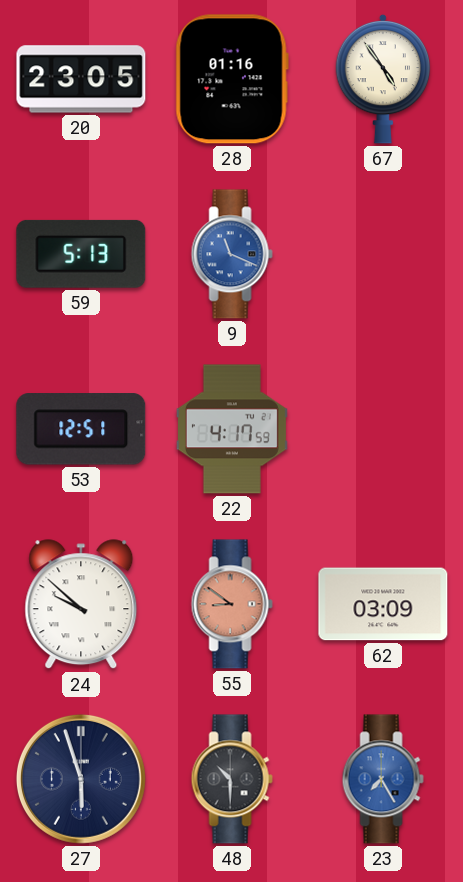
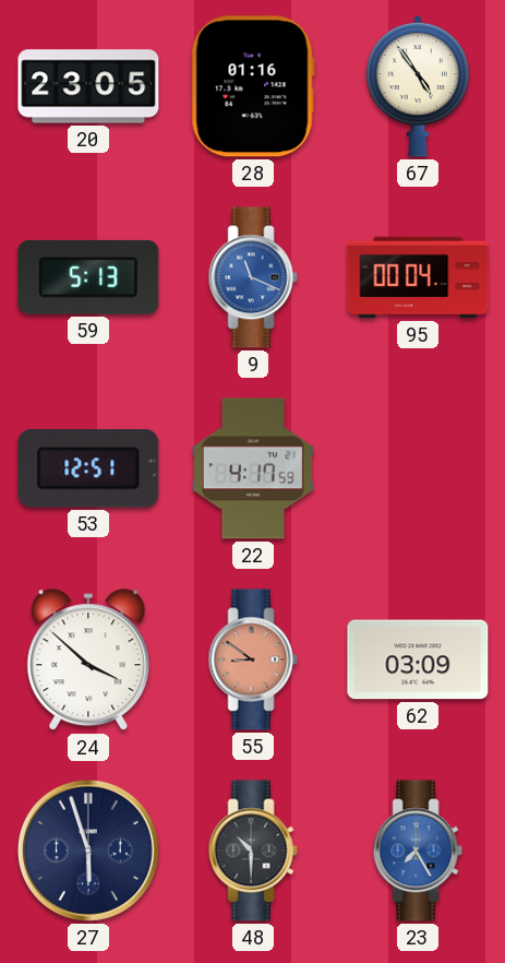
95: none -> 00:04 (418, 277)
24: 9:52 -> 3:52 (88, 661)
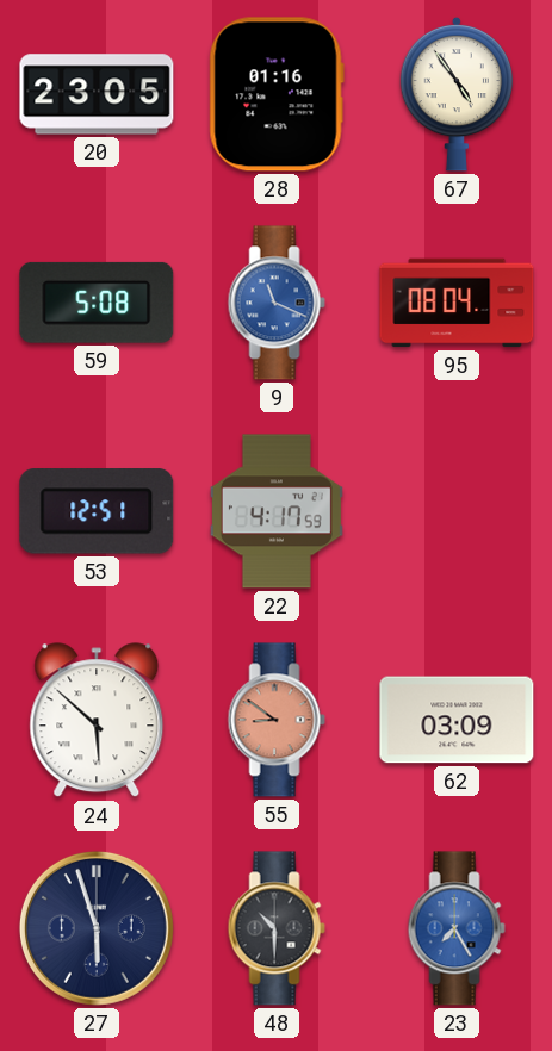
59: 5:13 -> 5:08 (97, 303)
95: 00:04 -> 08:04 (457, 303)
24: 3:52 -> 5:52 (97, 721)
